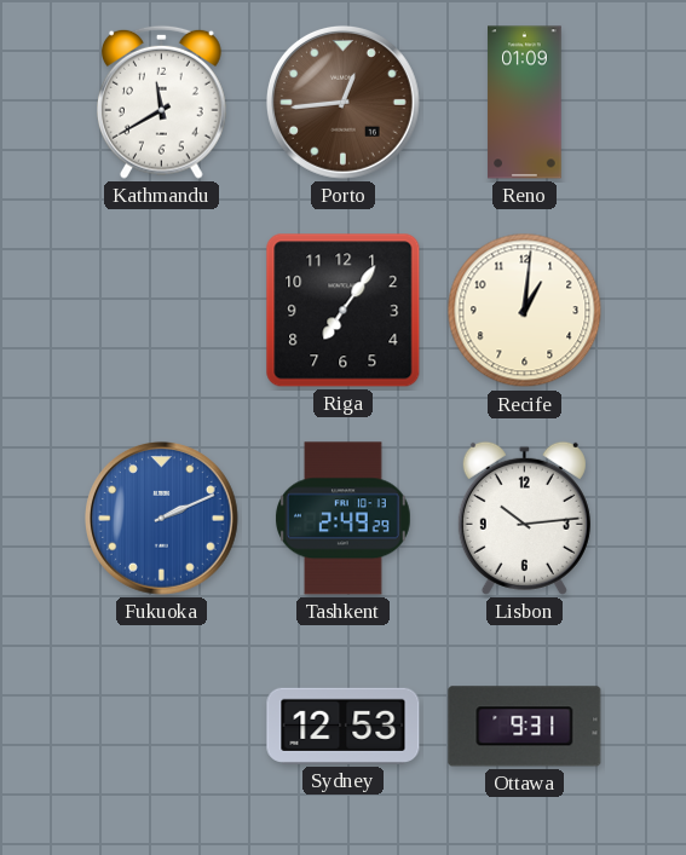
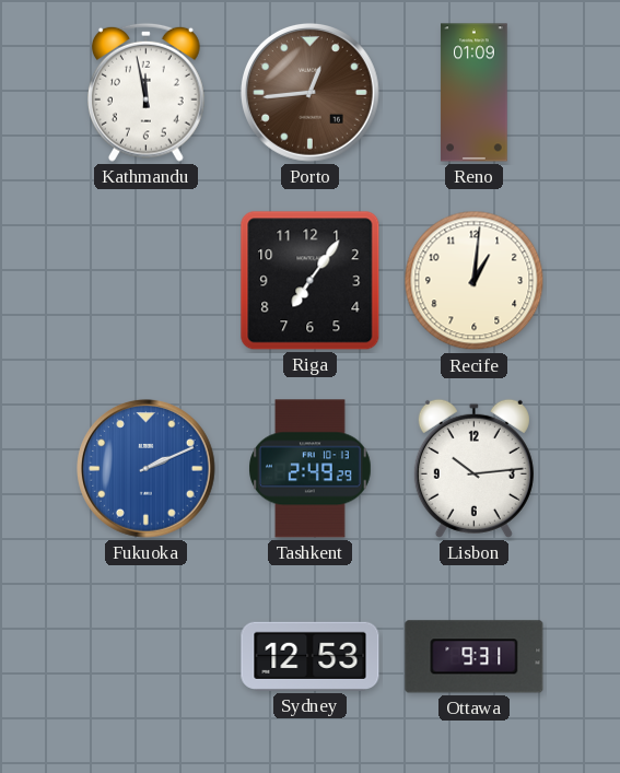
Kathmandu: 11:40 -> 11:58 (147, 92)
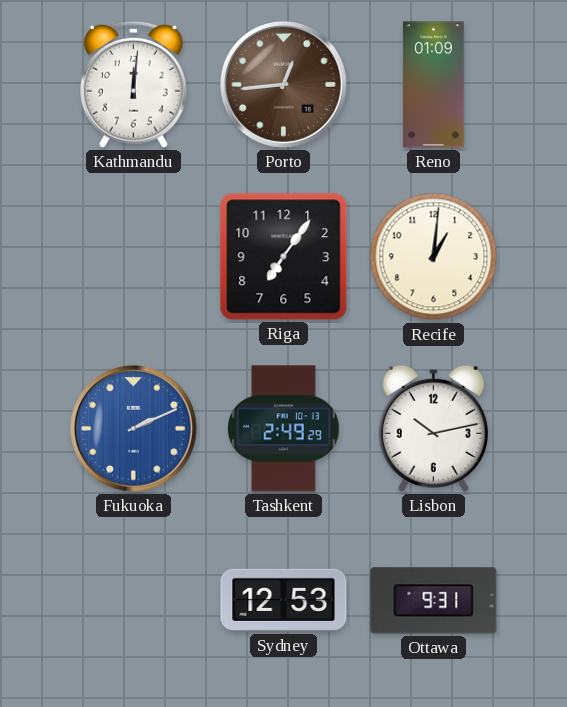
Kathmandu: 11:58 -> 12:01 (134, 84)
Lisbon: 10:14 -> 10:13 (433, 428)
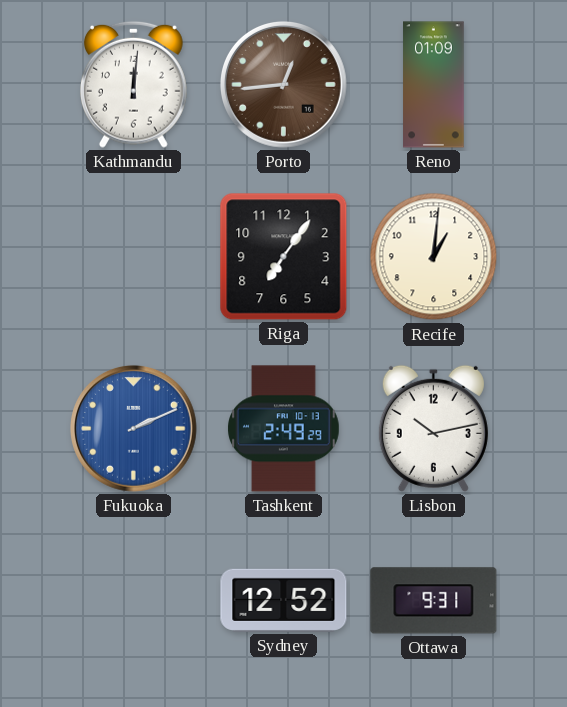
Sydney: 12:53 -> 12:52 (284, 600)
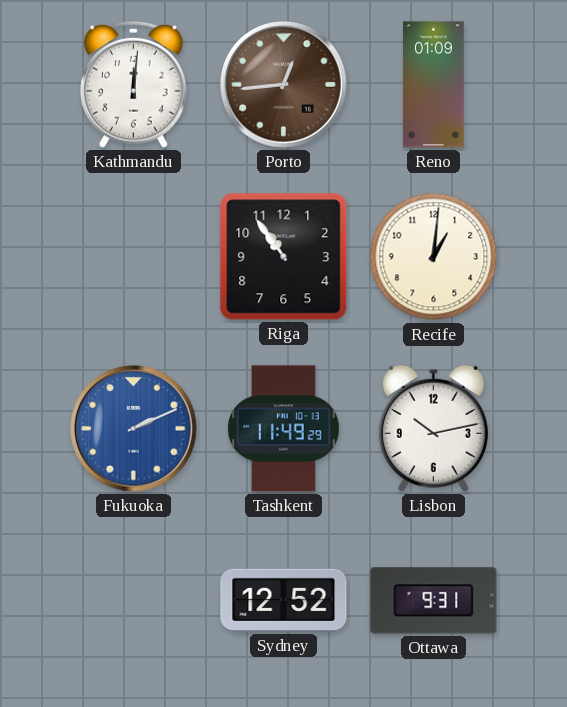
Riga: 7:06 -> 10:54 (284, 257)
Tashkent: 2:49 -> 11:49 (284, 429)
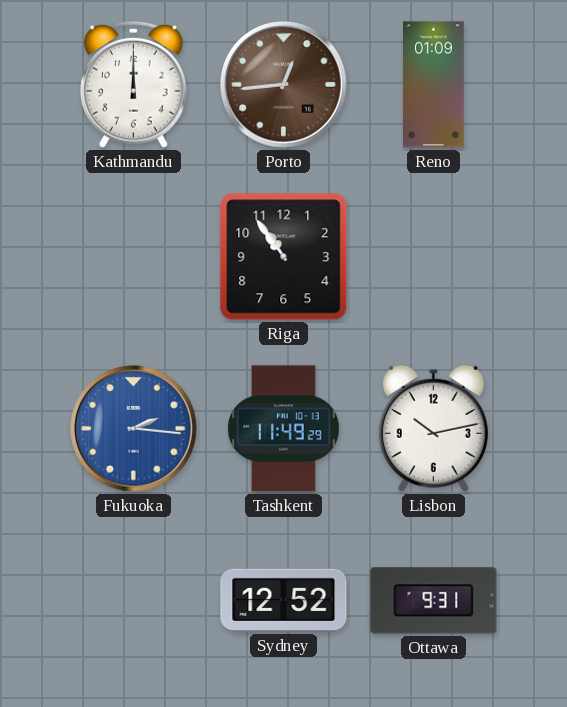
Kathmandu: 12:01 -> 12:00 (134, 84)
Recife: 1:01 -> none (434, 257)
Fukuoka: 2:11 -> 2:16 (133, 428)
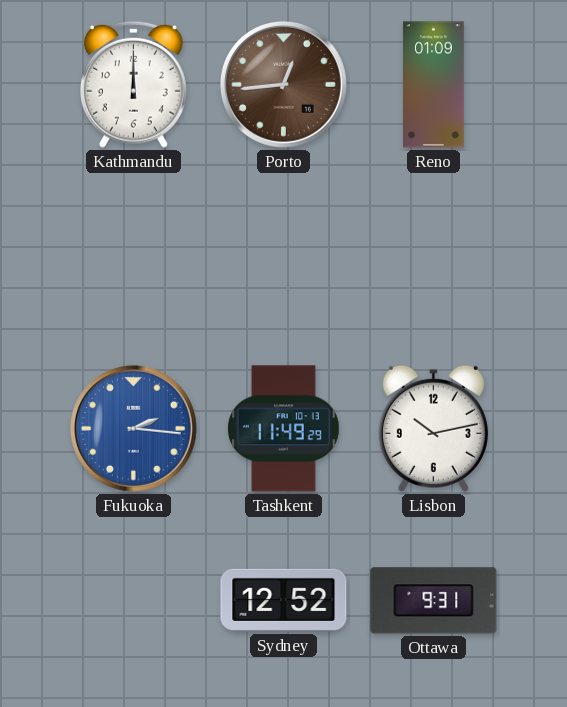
Riga: 10:54 -> none (284, 257)
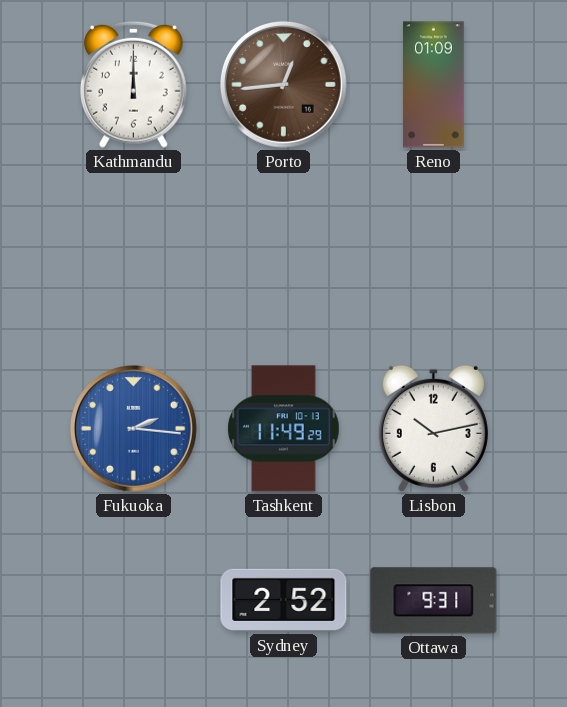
Sydney: 12:52 -> 2:52 (284, 600)
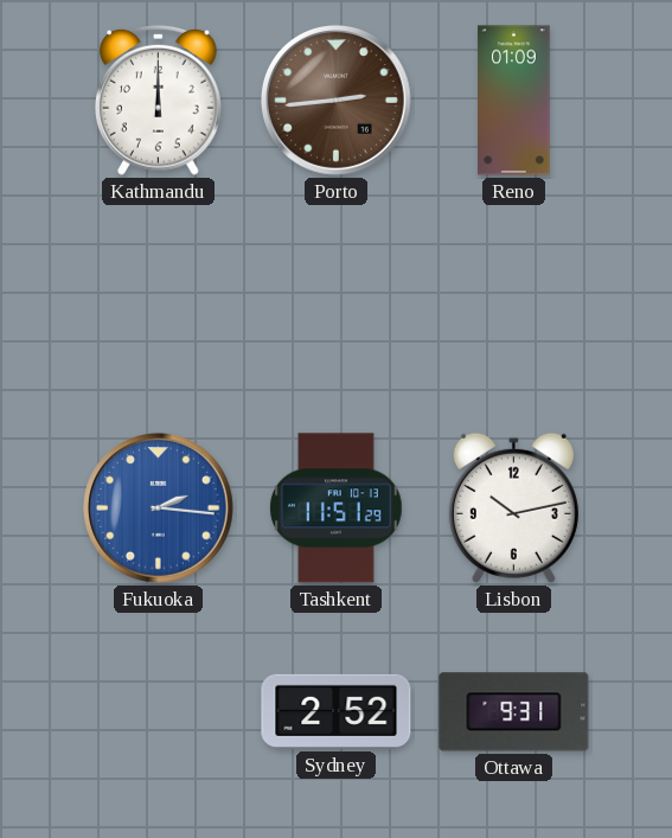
Porto: 12:44 -> 2:44 (335, 100)
Tashkent: 11:49 -> 11:51 (337, 508)
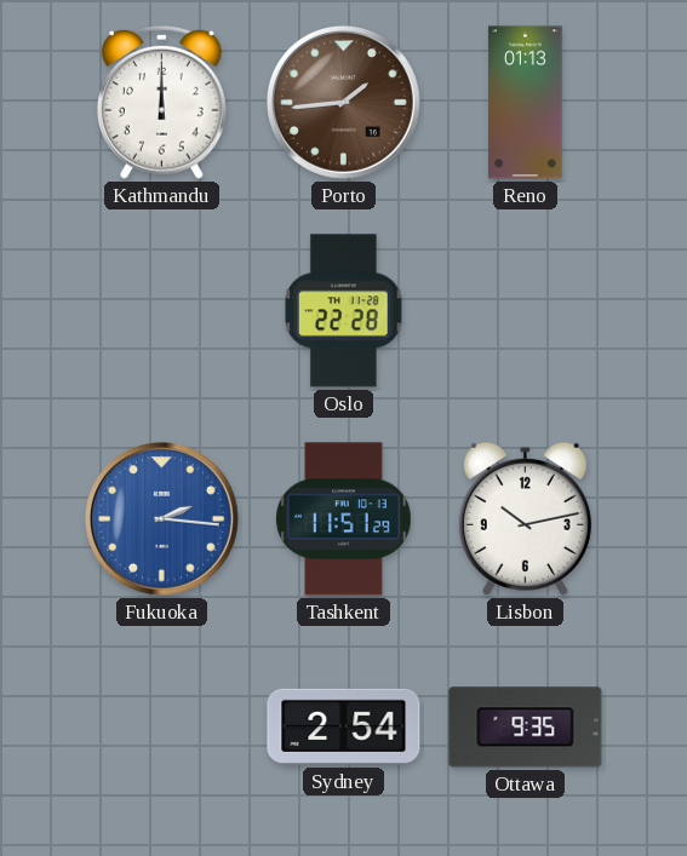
Porto: 2:44 -> 1:44 (343, 102)
Reno: 01:09 -> 01:13 (526, 103)
Oslo: none -> 22:28 (344, 311)
Sydney: 2:52 -> 2:54 (344, 726)
Ottawa: 9:31 -> 9:35 (526, 728)
